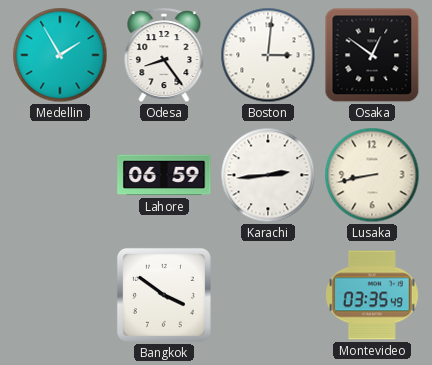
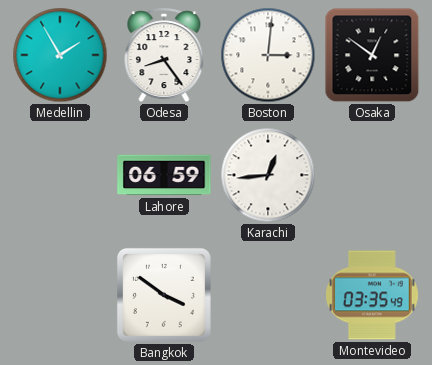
Karachi: 2:44 -> 12:44 (268, 175)
Lusaka: 8:43 -> none (372, 175)
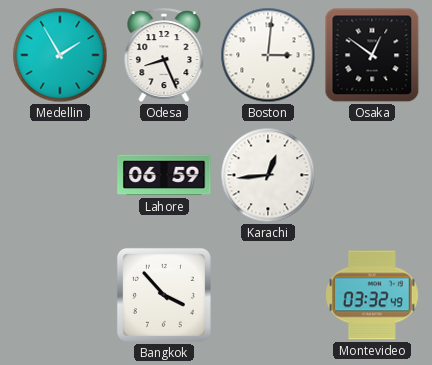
Odesa: 8:24 -> 8:26 (164, 56)
Bangkok: 3:51 -> 3:53 (164, 295)
Montevideo: 03:35 -> 03:32 (373, 295)
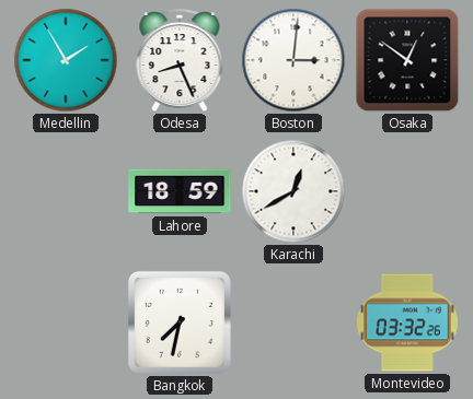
Lahore: 06:59 -> 18:59 (180, 191)
Karachi: 12:44 -> 12:40 (293, 191)
Bangkok: 3:53 -> 7:32 (180, 322)
Montevideo: 03:32:49 -> 03:32:26 (408, 322)
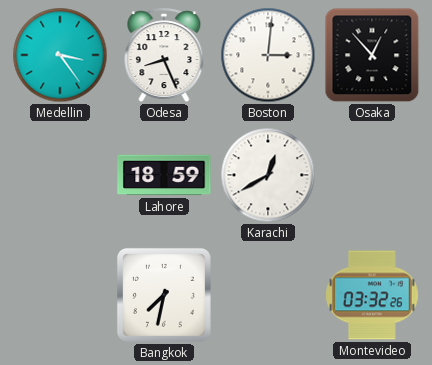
Medellin: 1:55 -> 3:24 (60, 55)
Osaka: 12:51 -> 12:53 (372, 55)
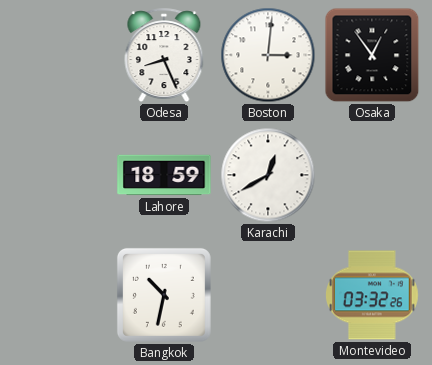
Medellin: 3:24 -> none (60, 55)
Osaka: 12:53 -> 12:54 (372, 55)
Bangkok: 7:32 -> 10:32 (164, 295)
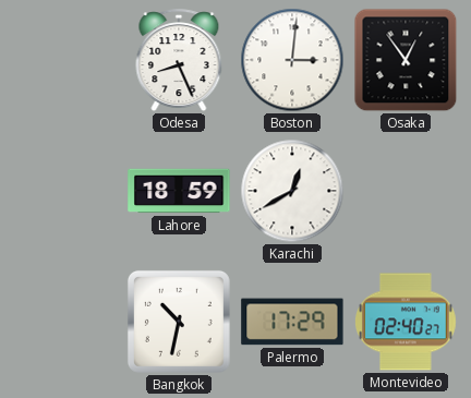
Palermo: none -> 17:29 (292, 322)
Montevideo: 03:32 -> 02:40 (407, 322)
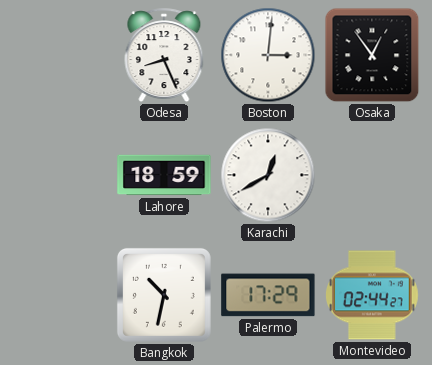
Montevideo: 02:40 -> 02:44 (373, 295)
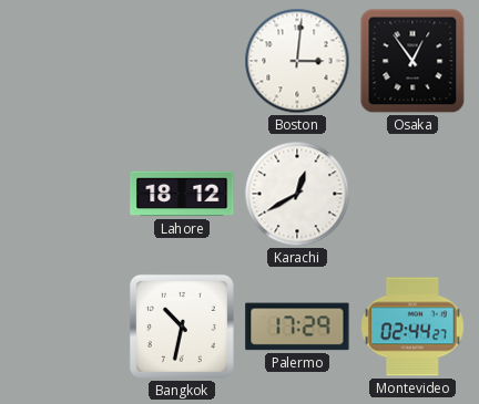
Odesa: 8:26 -> none (164, 56)
Lahore: 18:59 -> 18:12 (182, 194)
